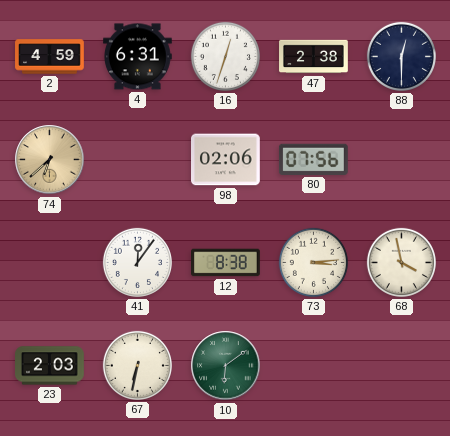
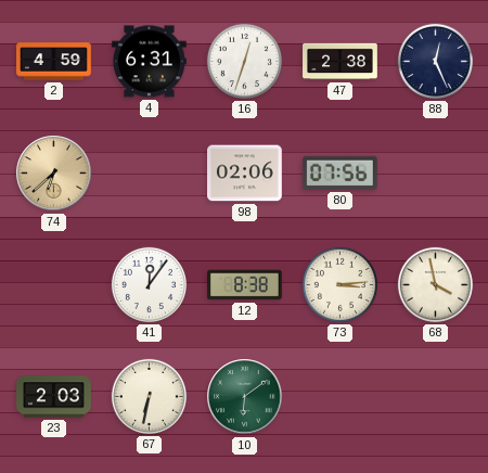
88: 12:30 -> 12:26 (435, 61)
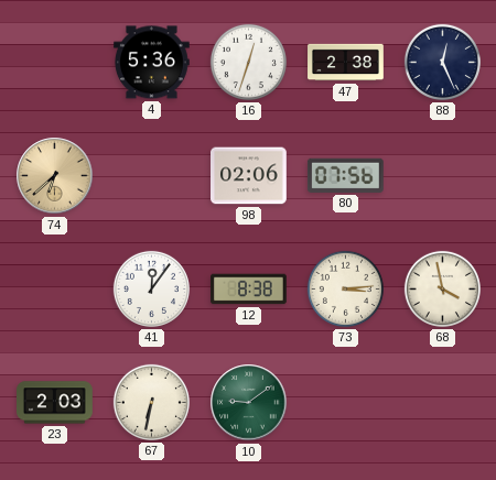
2: 4:59 -> none (54, 62)
4: 6:31 -> 5:36 (152, 63)
10: 6:09 -> 9:09 (249, 403)
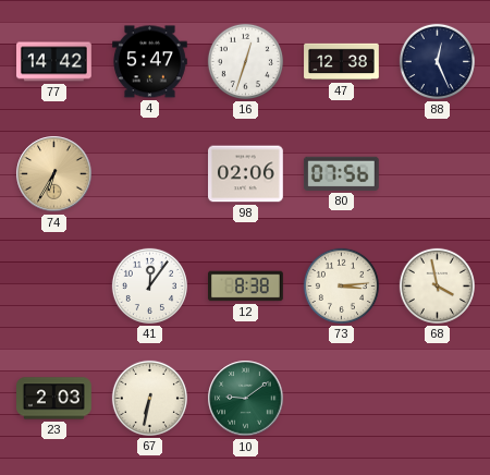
77: none -> 14:42 (54, 62)
4: 5:36 -> 5:47 (150, 62)
47: 2:38 -> 12:38 (342, 62)
74: 6:38 -> 6:35 (54, 174)
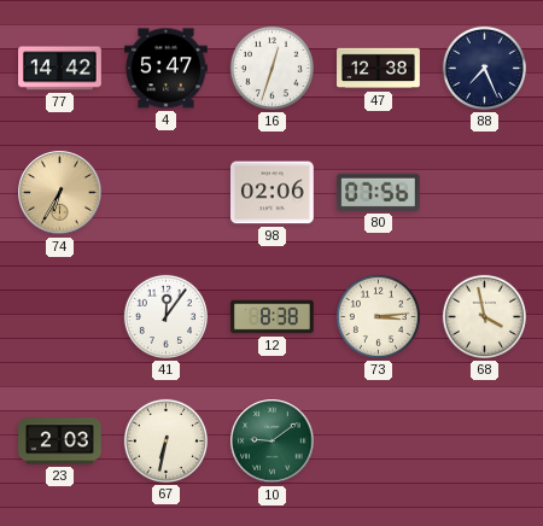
88: 12:26 -> 7:26 (484, 68)
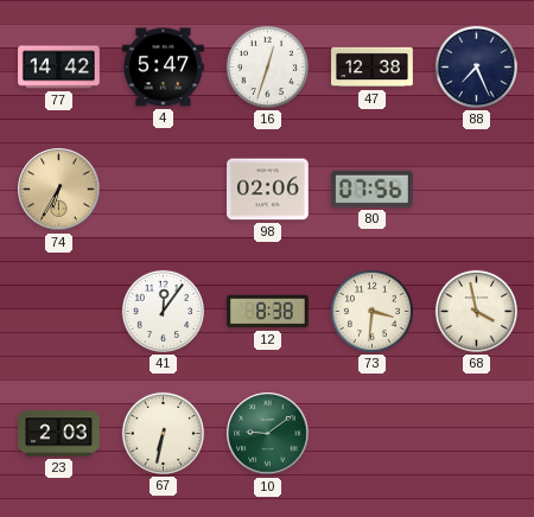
73: 3:14 -> 3:31 (371, 311)
